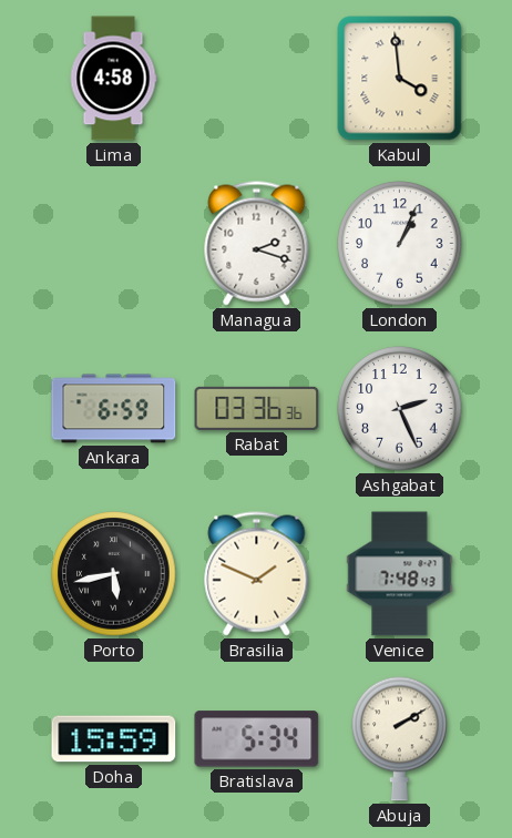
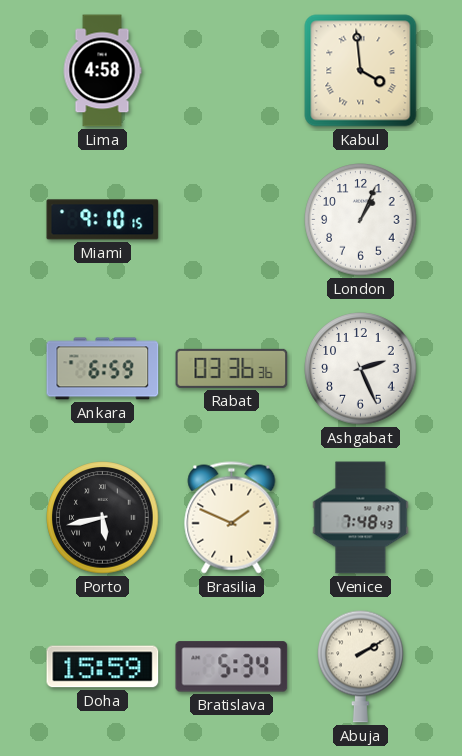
Miami: none -> 9:10 (103, 220)
Managua: 2:18 -> none (257, 244)
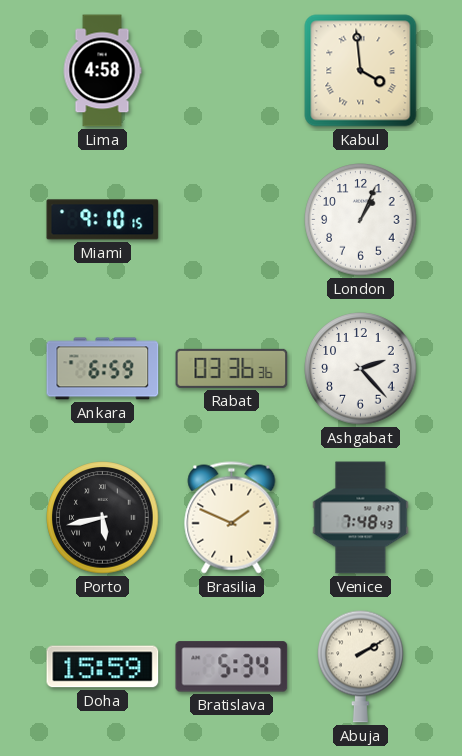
Ashgabat: 2:26 -> 2:23 (361, 369)
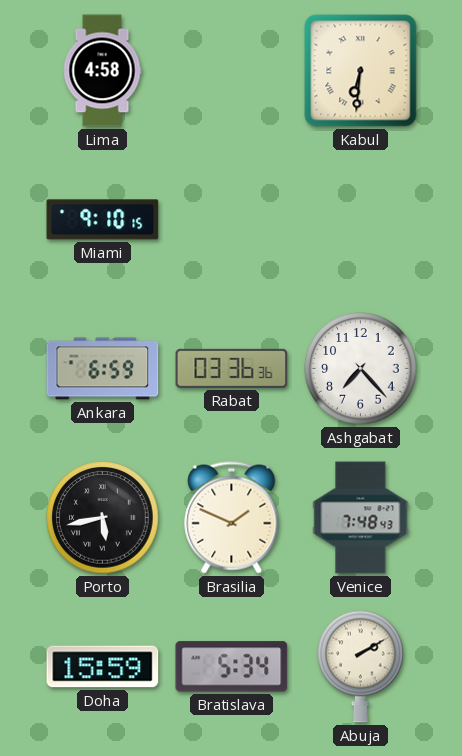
Kabul: 3:59 -> 6:31 (361, 71)
London: 1:04 -> none (361, 220)
Ashgabat: 2:23 -> 7:23 (361, 369)
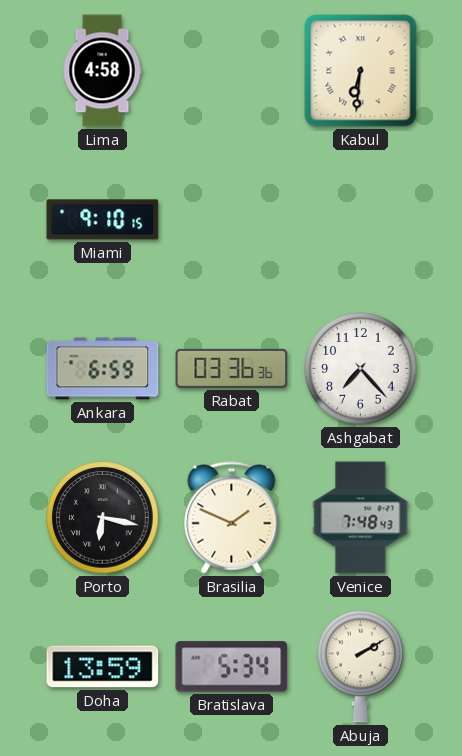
Porto: 5:43 -> 6:17 (103, 518)
Doha: 15:59 -> 13:59 (103, 667)
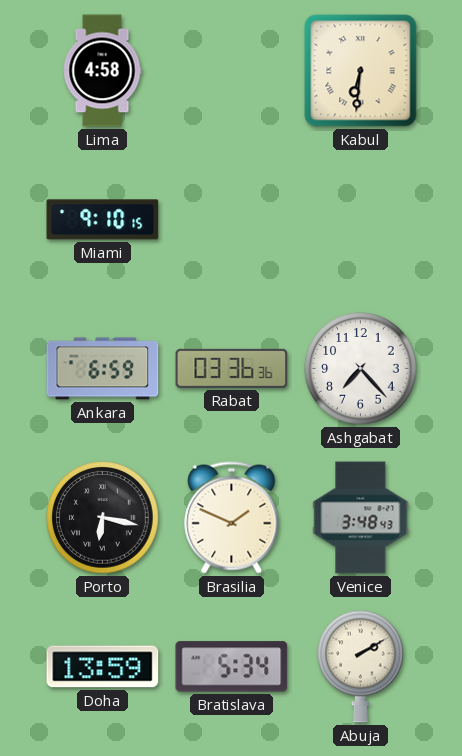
Venice: 7:48 -> 3:48 (361, 518)
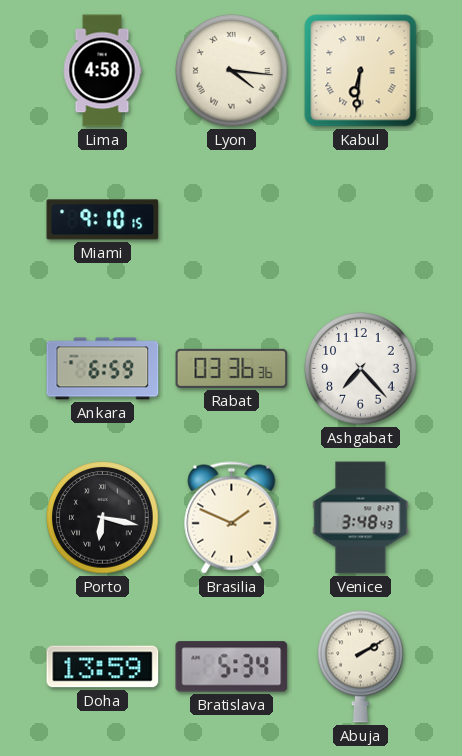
Lyon: none -> 4:16 (232, 71)
